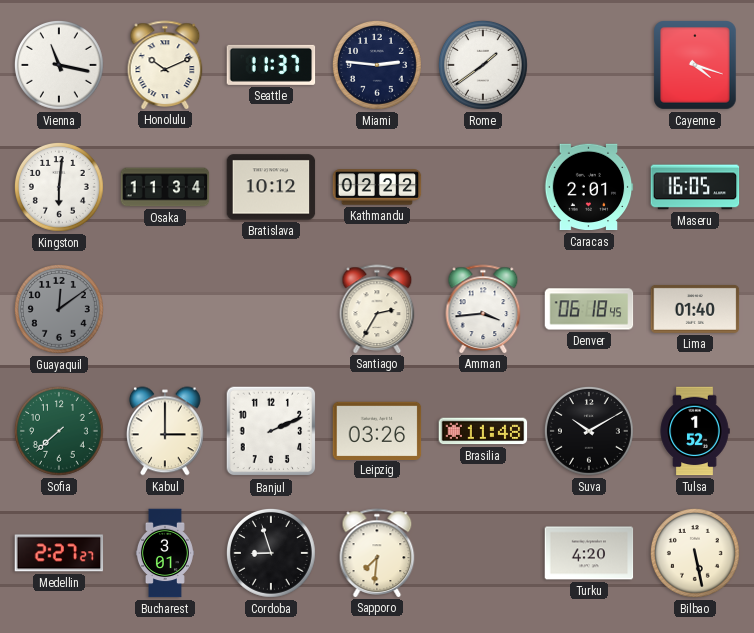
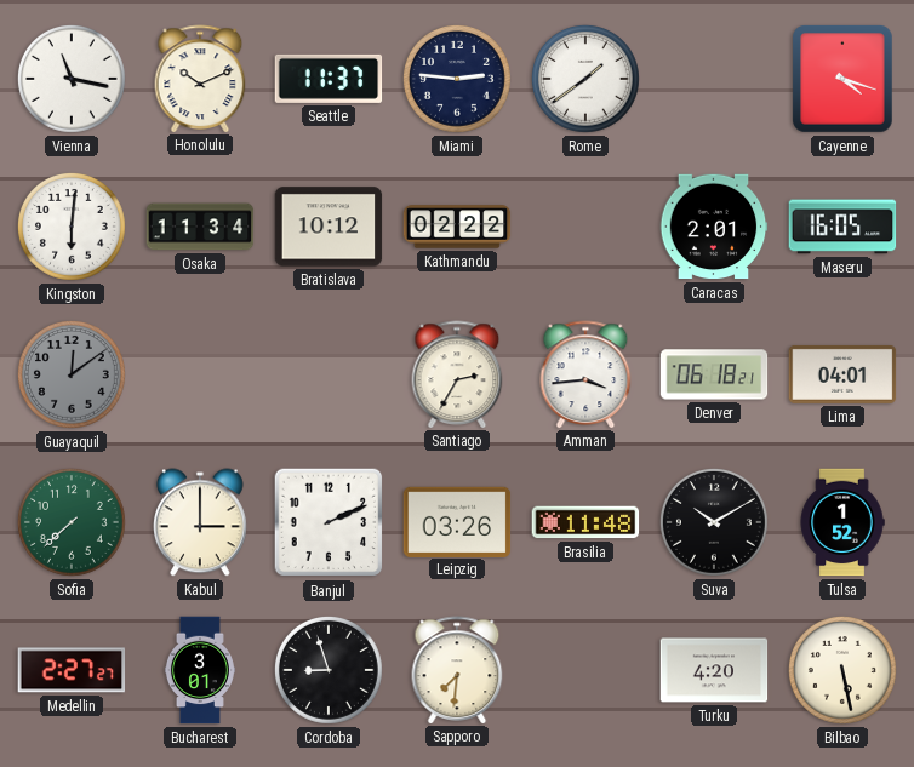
Denver: 06:18:45 -> 06:18:21 (714, 374)
Lima: 01:40 -> 04:01 (842, 374)
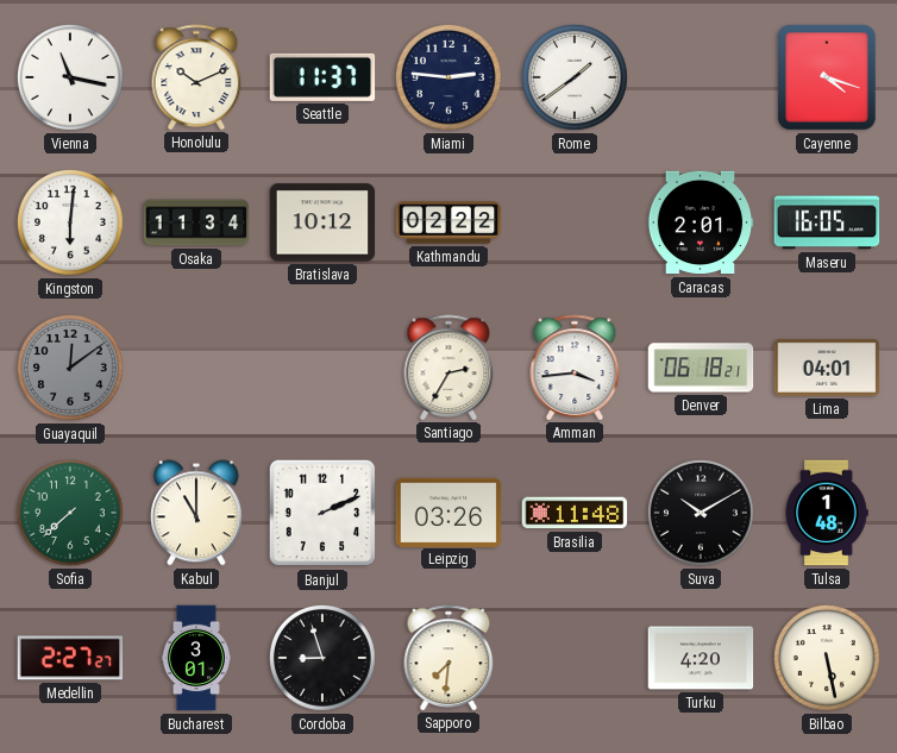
Kabul: 3:00 -> 11:00 (197, 513)
Tulsa: 1:52 -> 1:48 (827, 513)
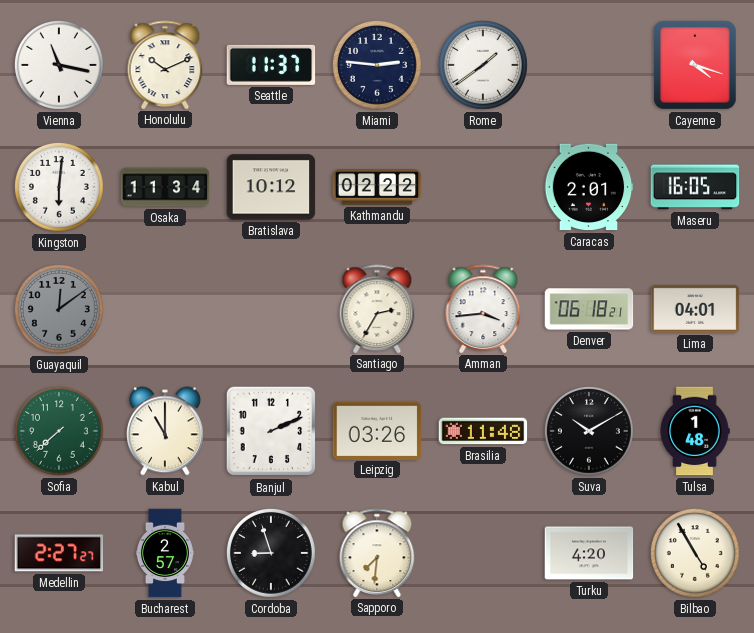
Bucharest: 3:01 -> 2:57 (165, 553)
Bilbao: 5:28 -> 4:55 (695, 553)
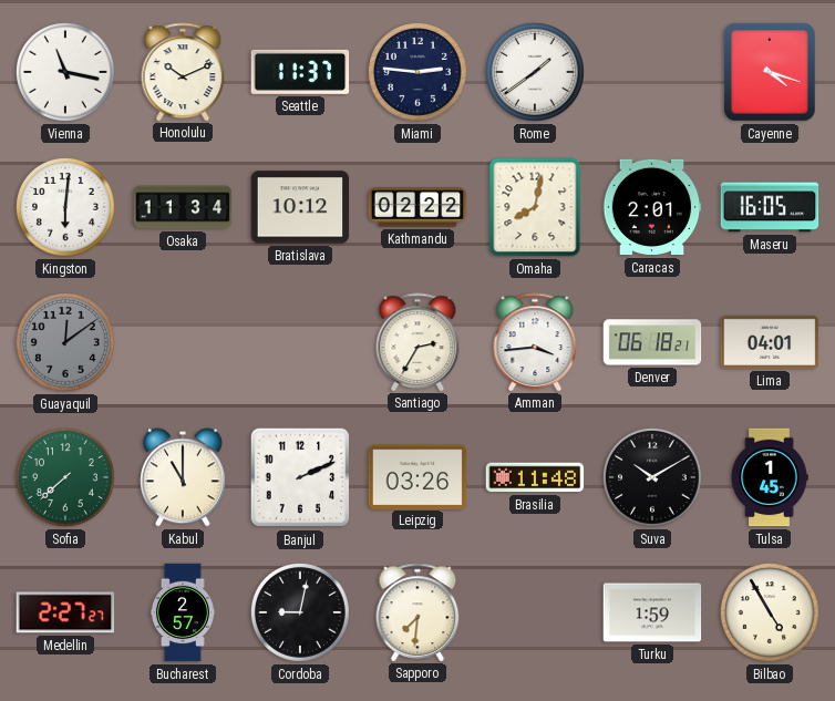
Omaha: none -> 8:02 (535, 207)
Tulsa: 1:48 -> 1:45 (770, 477)
Cordoba: 8:57 -> 9:02 (300, 612)
Turku: 4:20 -> 1:59 (652, 612)
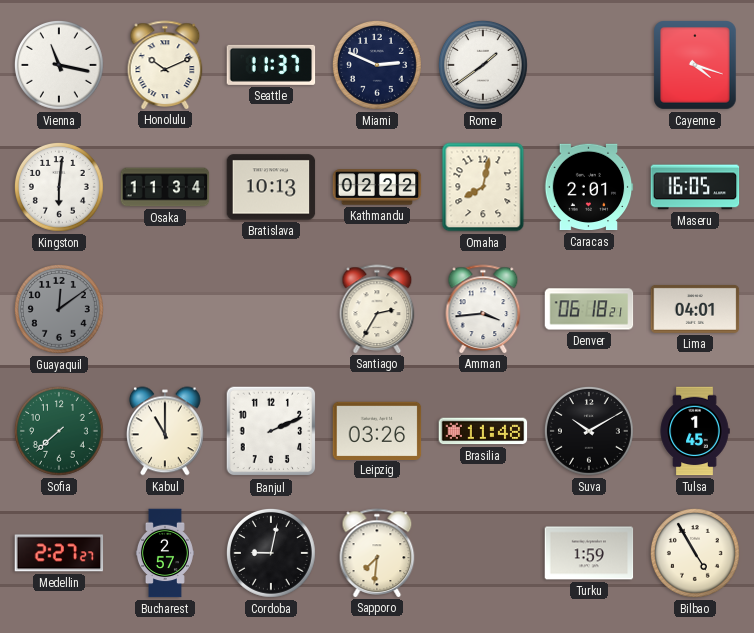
Miami: 2:46 -> 2:49 (377, 65)
Bratislava: 10:12 -> 10:13 (271, 187)
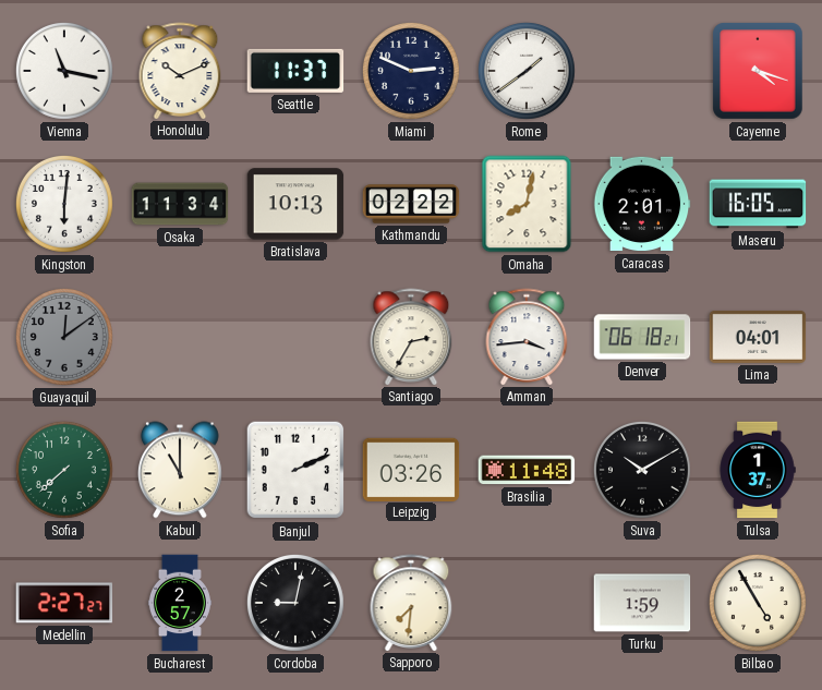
Tulsa: 1:45 -> 1:37 (758, 470)
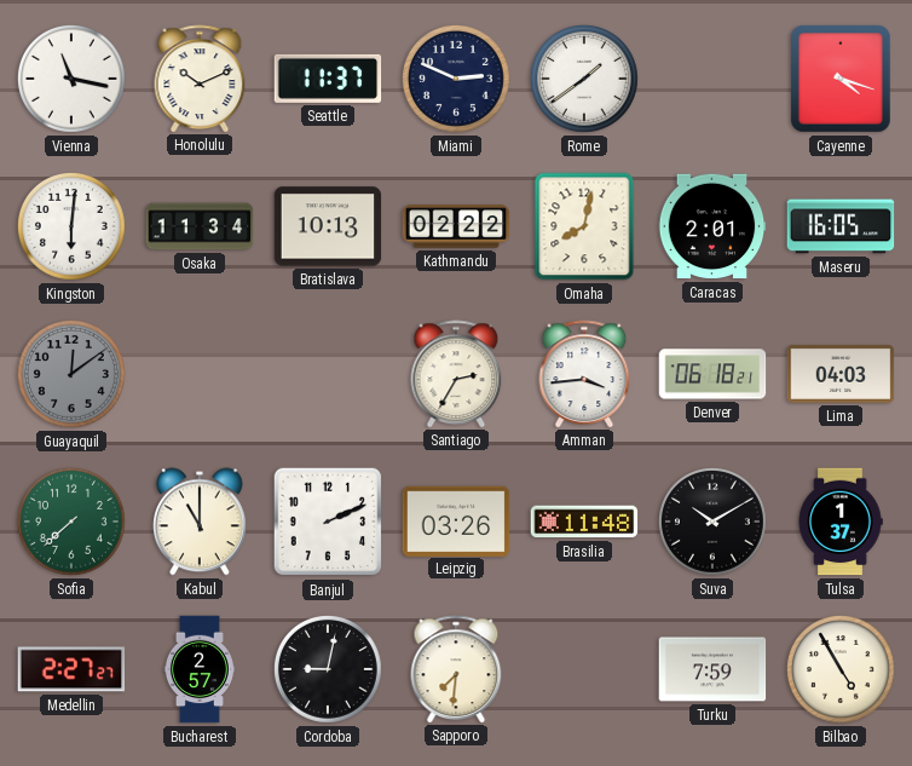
Lima: 04:01 -> 04:03 (841, 374)
Turku: 1:59 -> 7:59 (712, 669)
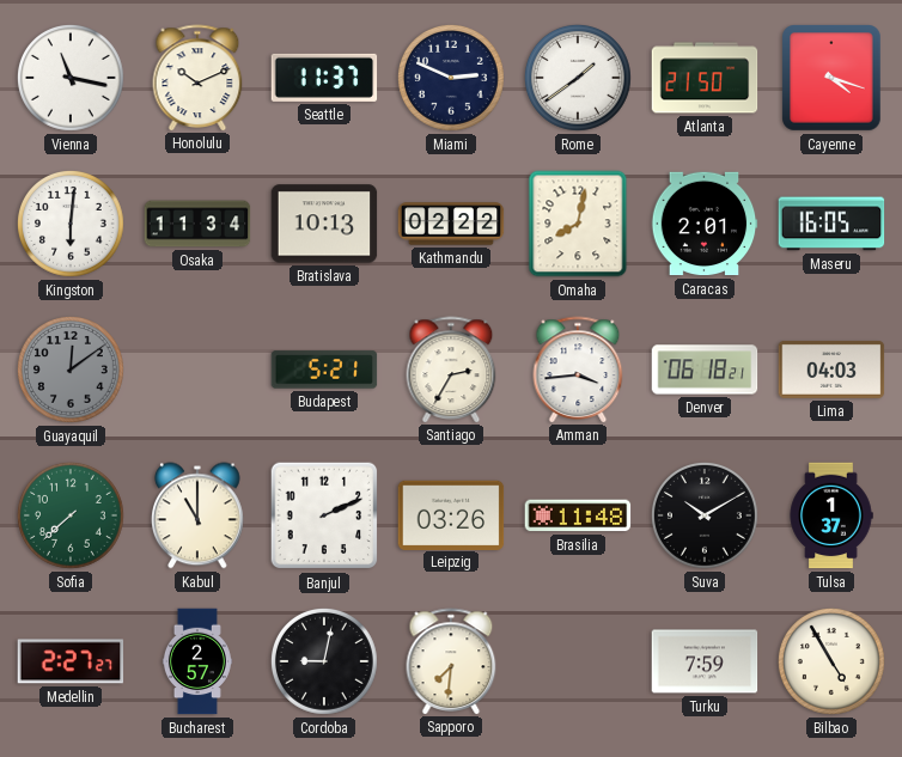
Atlanta: none -> 21:50 (705, 78)
Budapest: none -> 5:21 (324, 370)
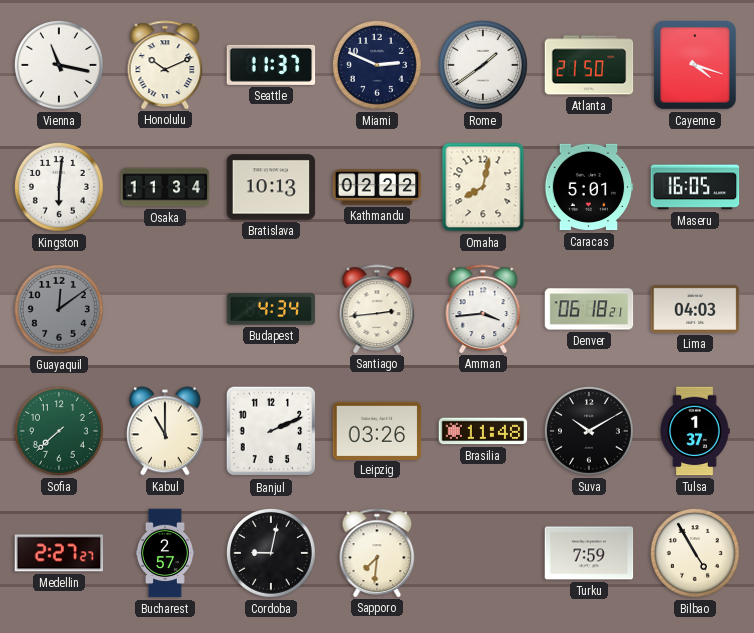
Caracas: 2:01 -> 5:01 (589, 187)
Budapest: 5:21 -> 4:34 (271, 309)
Santiago: 2:35 -> 2:44 (377, 309)
